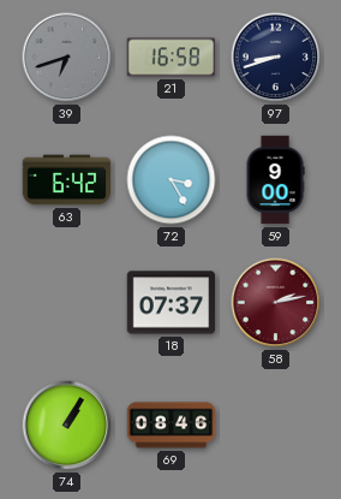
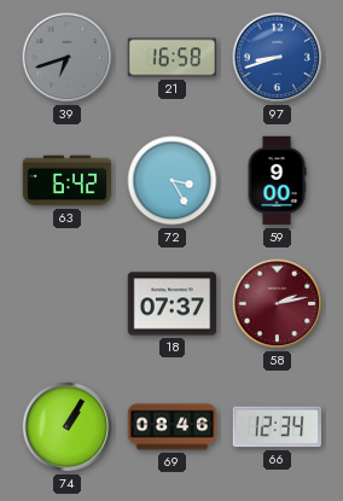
97 dial: navy -> blue (278, 58)
66: none -> 12:34 (277, 427)
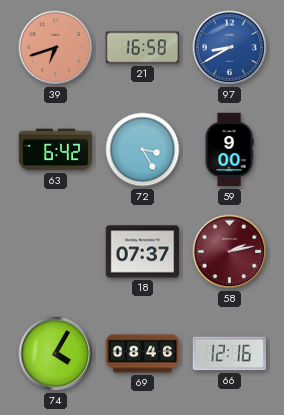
39 dial: grey -> salmon (56, 48)
97: 8:42 -> 8:40 (230, 48)
74: 1:05 -> 4:05 (56, 354)
66: 12:34 -> 12:16 (229, 354)
